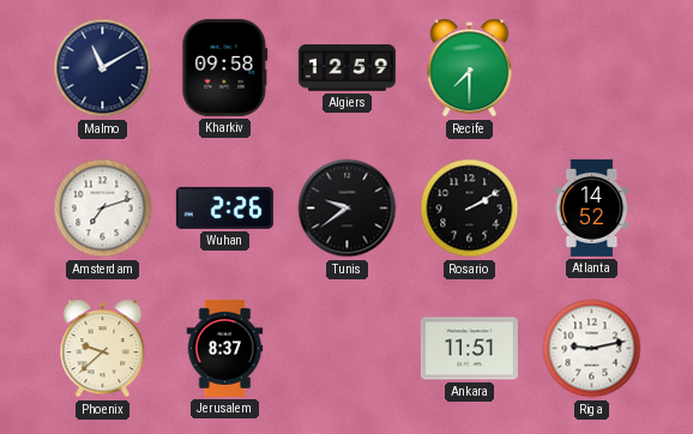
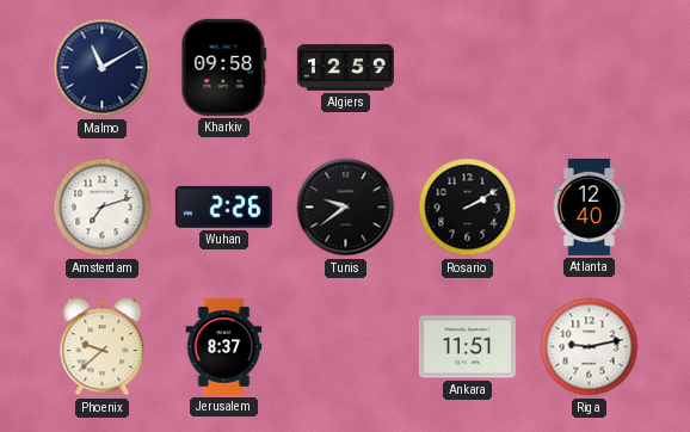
Recife: 7:30 -> none (470, 68)
Atlanta: 14:52 -> 12:40 (590, 206)
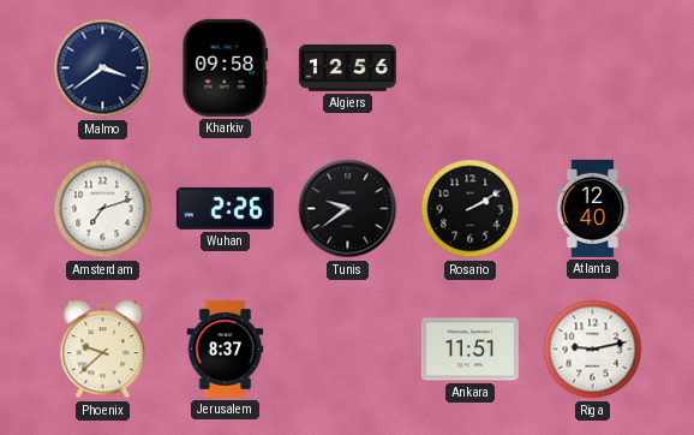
Malmo: 11:10 -> 3:39 (103, 68)
Algiers: 12:59 -> 12:56 (347, 68)
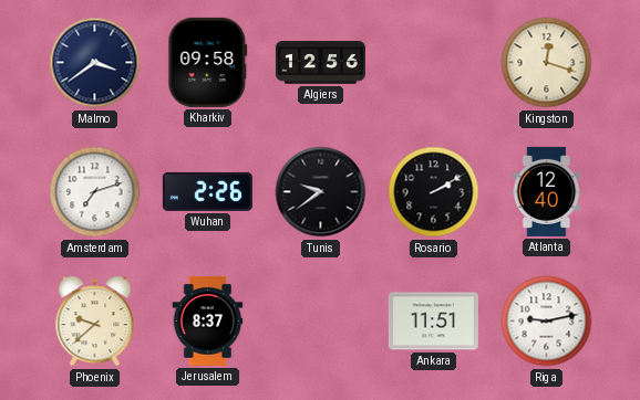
Kingston: none -> 12:18 (547, 63)
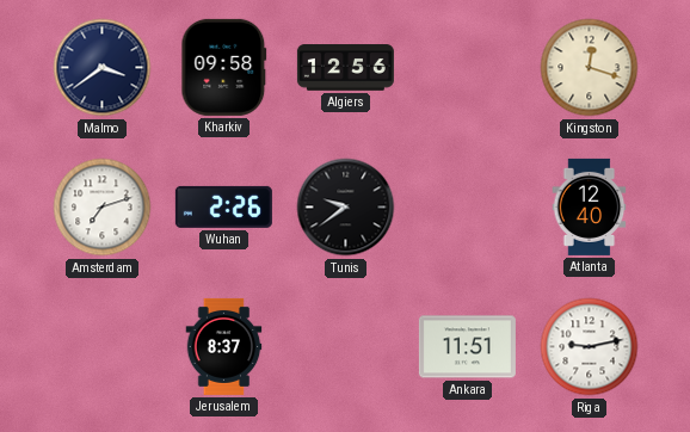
Rosario: 2:10 -> none (434, 192)
Phoenix: 9:38 -> none (95, 322)
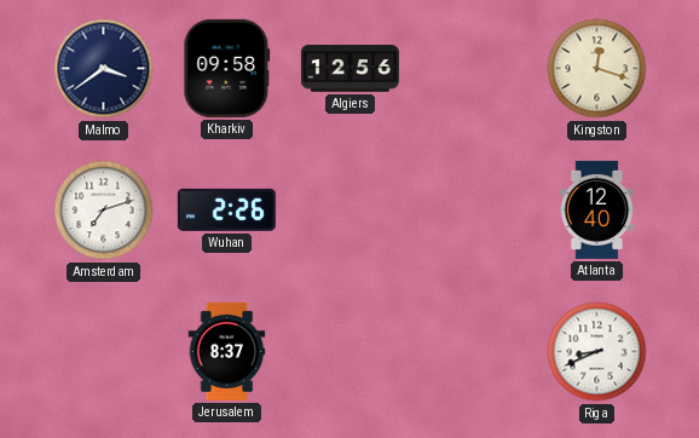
Tunis: 9:39 -> none (346, 208)
Ankara: 11:51 -> none (467, 347)
Riga: 9:13 -> 8:41 (597, 352)
